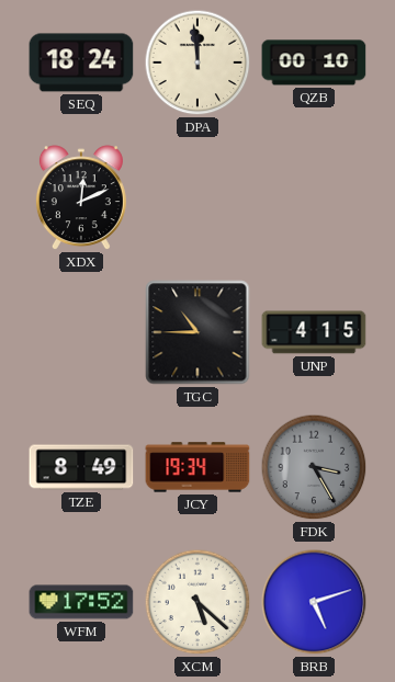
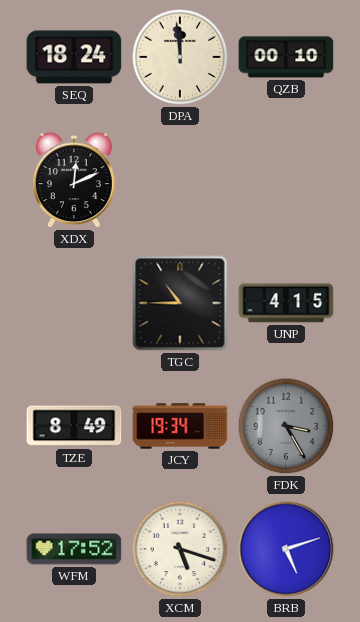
XCM: 5:22 -> 5:18 (180, 549)
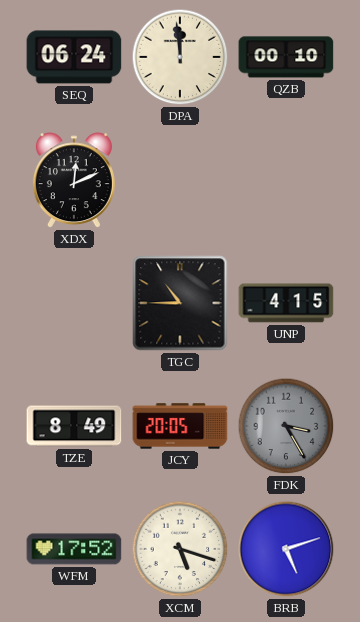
SEQ: 18:24 -> 06:24 (74, 57)
JCY: 19:34 -> 20:05 (180, 426)
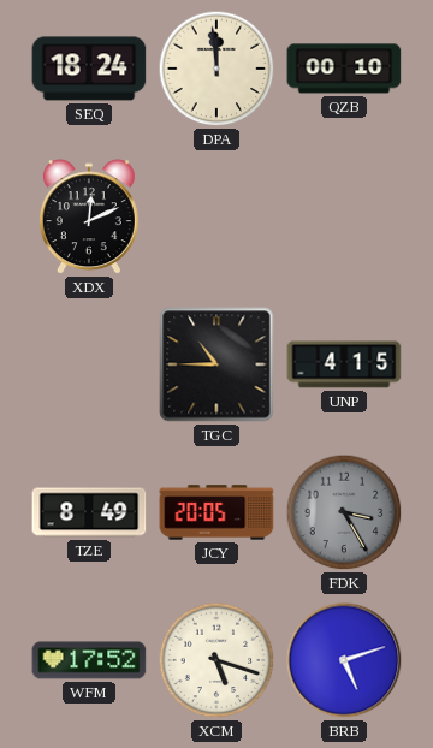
SEQ: 06:24 -> 18:24 (89, 69)
